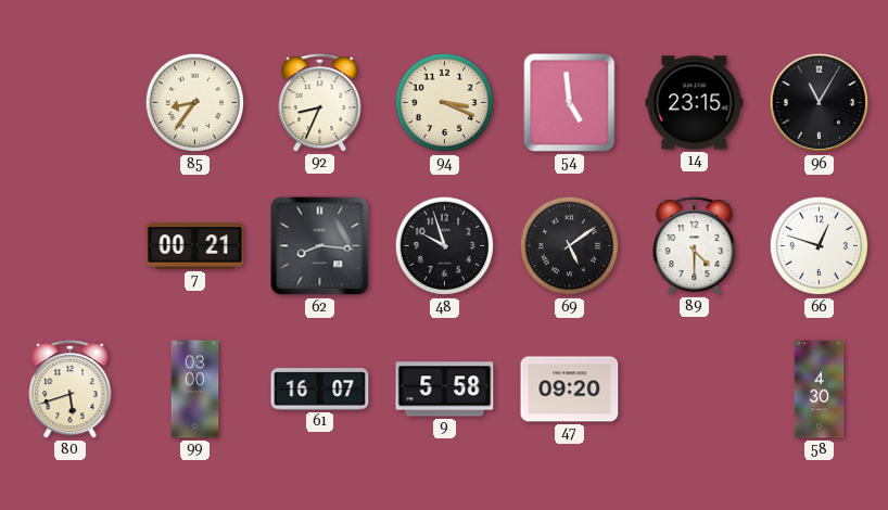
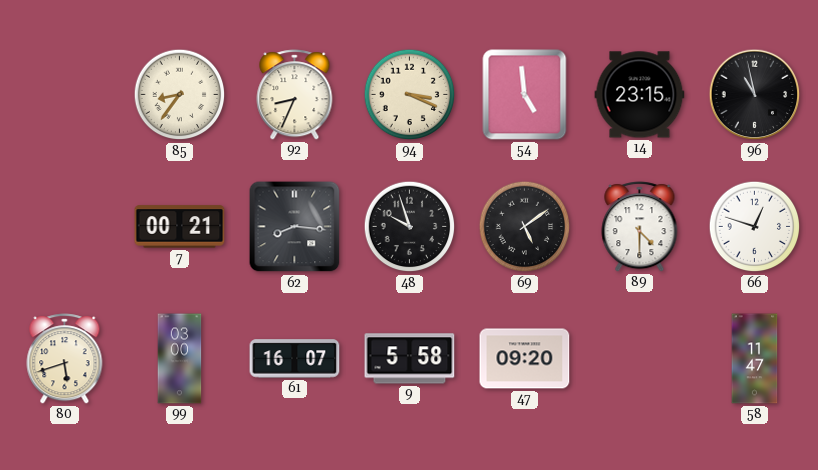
96: 11:05 -> 10:58 (755, 95)
58: 4:30 -> 11:47 (755, 359)
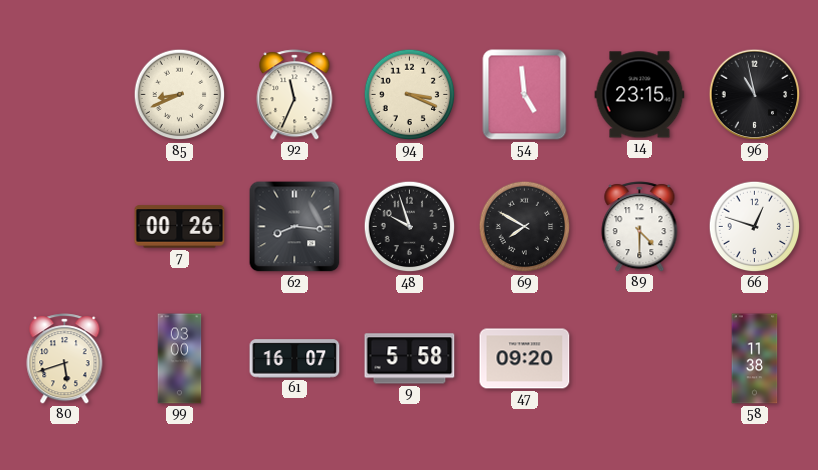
85: 8:36 -> 8:41 (180, 95)
92: 8:34 -> 11:34 (295, 95)
7: 00:21 -> 00:26 (180, 227)
69: 5:09 -> 7:50 (525, 227)
58: 11:47 -> 11:38 (755, 359)
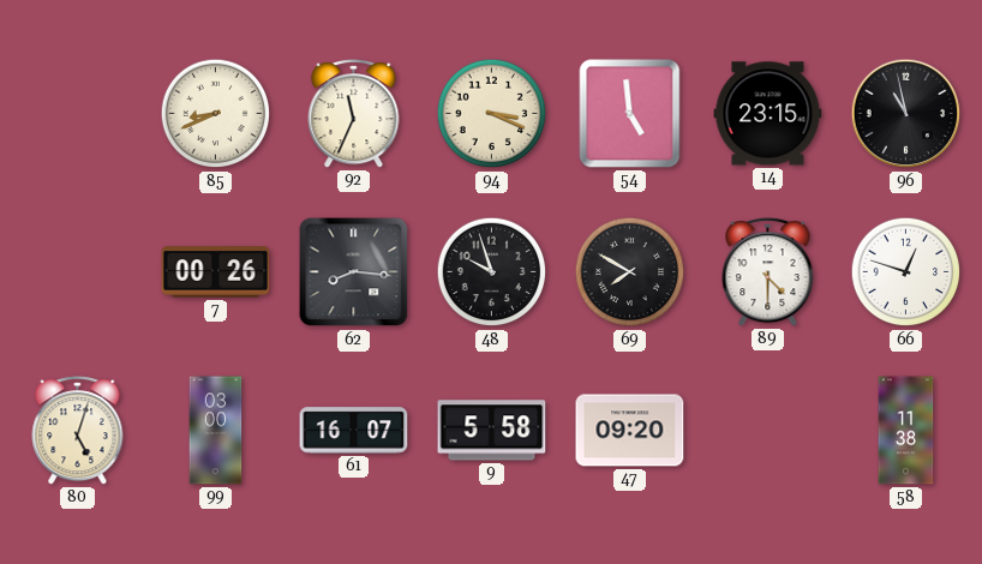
80: 5:42 -> 5:03 (78, 431)
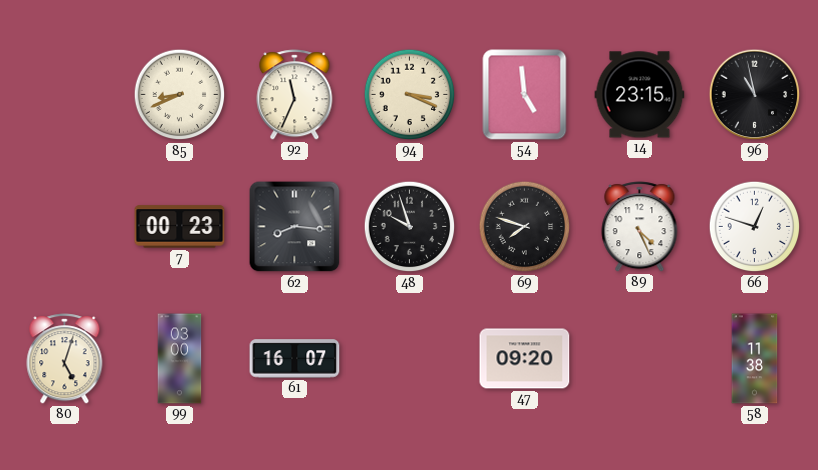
7: 00:26 -> 00:23 (180, 227)
69: 7:50 -> 7:48 (525, 227)
89: 4:30 -> 4:26 (640, 227)
9: 5:58 -> none (492, 431)
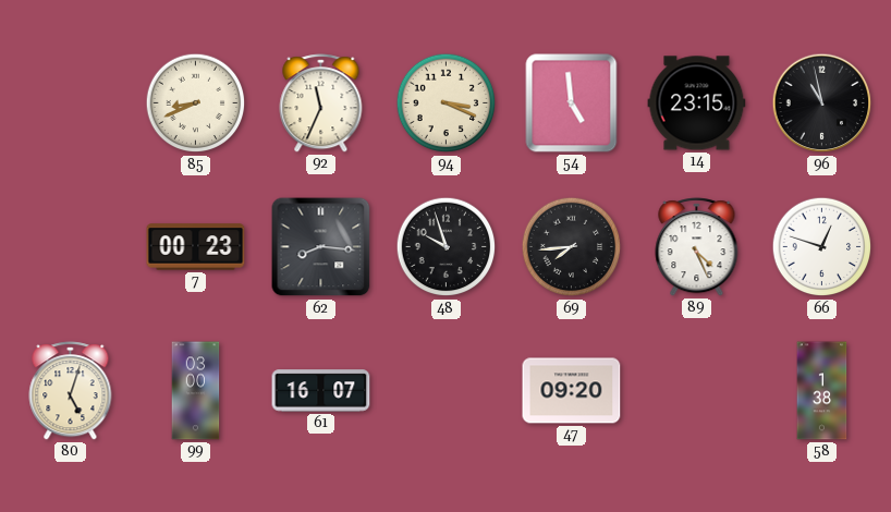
69: 7:48 -> 7:44 (572, 247)
58: 11:38 -> 1:38 (822, 391)
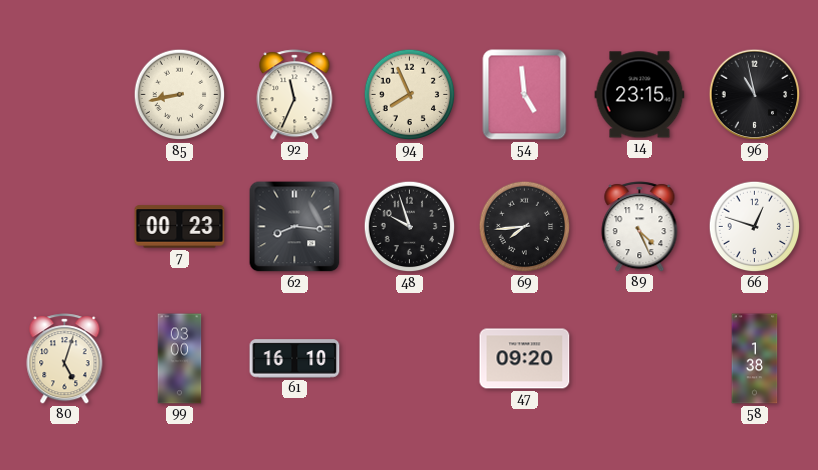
85: 8:41 -> 8:43 (180, 95)
94: 3:19 -> 7:56 (410, 95)
61: 16:07 -> 16:10 (295, 359)
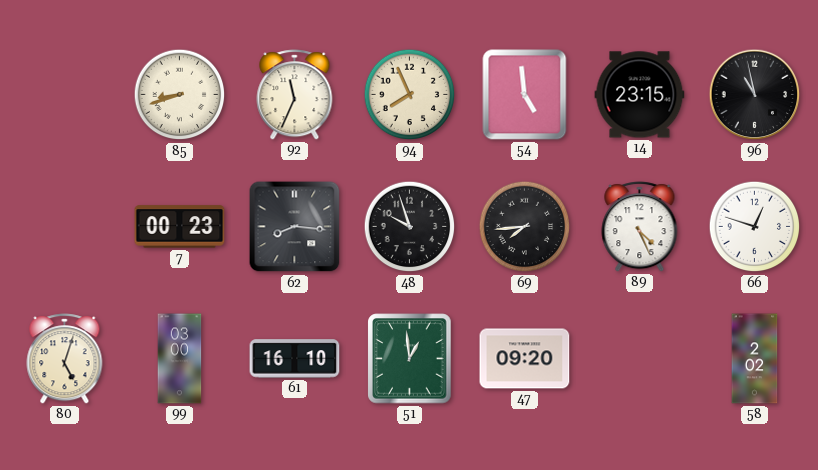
85: 8:43 -> 8:42 (180, 95)
51: none -> 12:59 (410, 359)
58: 1:38 -> 2:02 (755, 359)
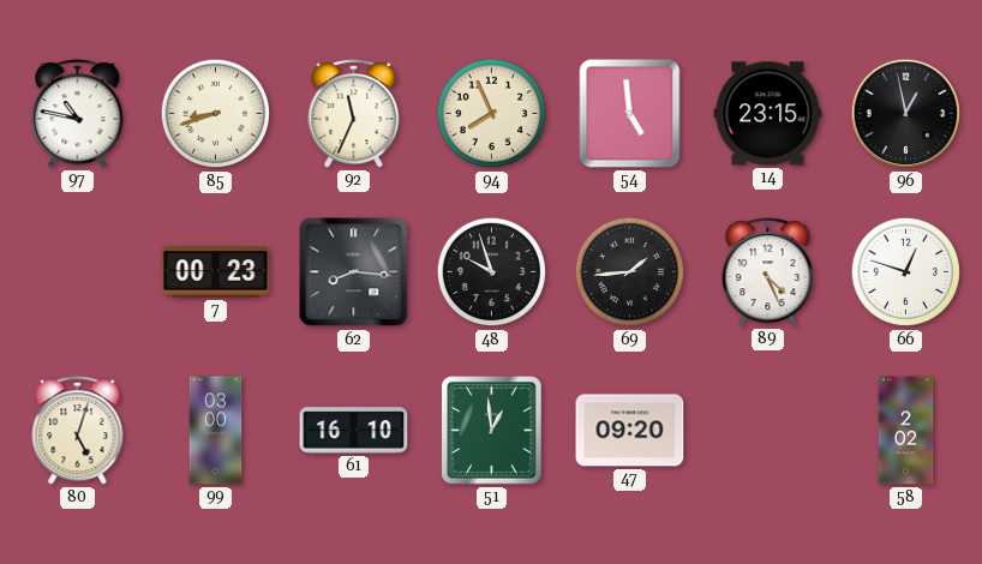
97: none -> 10:47 (78, 114)
96: 10:58 -> 12:58 (906, 114)
69: 7:44 -> 1:44 (630, 272)
